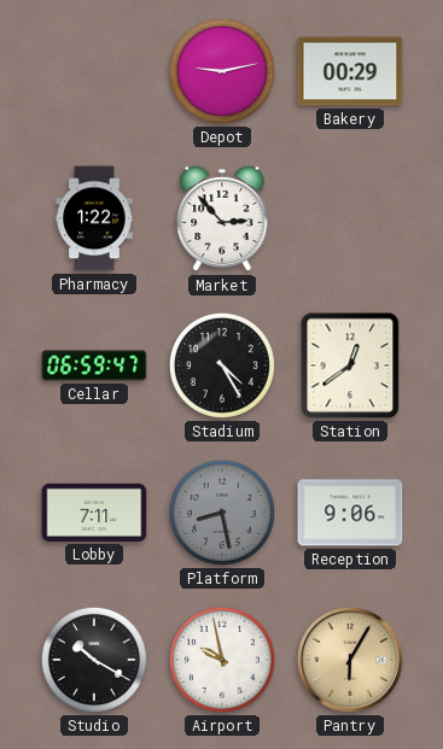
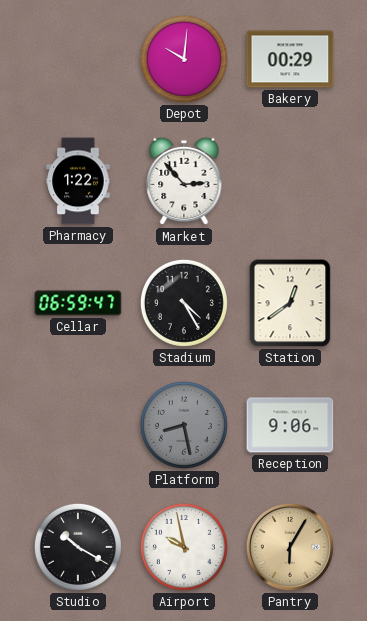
Depot: 9:13 -> 10:01 (184, 59)
Lobby: 7:11 -> none (94, 513)
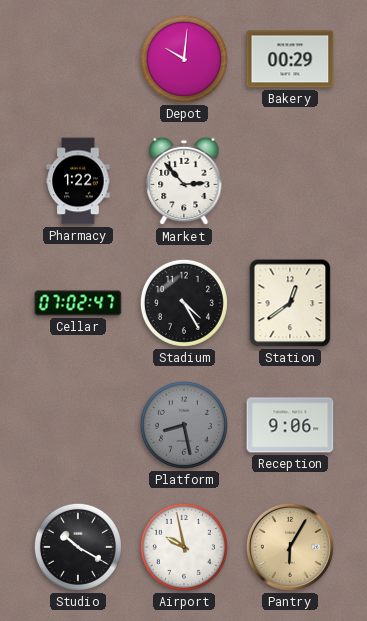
Cellar: 06:59 -> 07:02 (78, 303)
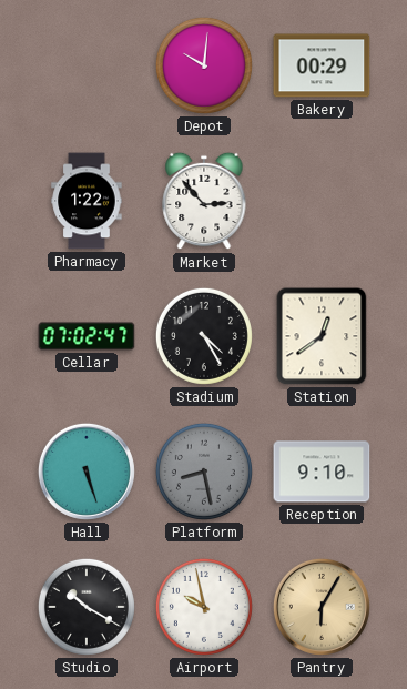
Hall: none -> 5:27 (87, 472)
Reception: 9:06 -> 9:10 (322, 472)
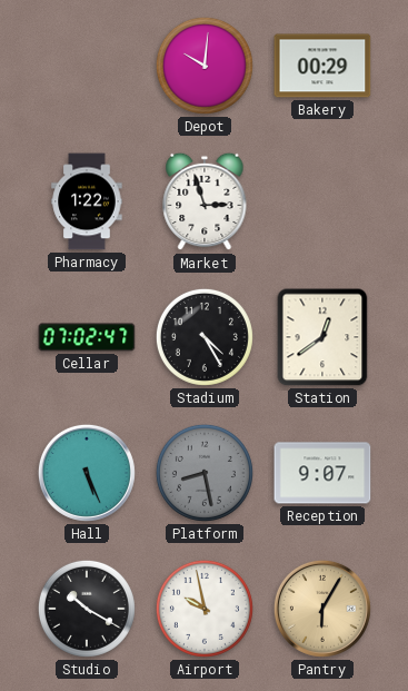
Market: 2:53 -> 2:57 (205, 201)
Hall: 5:27 -> 5:26 (87, 473)
Reception: 9:10 -> 9:07 (322, 473)
